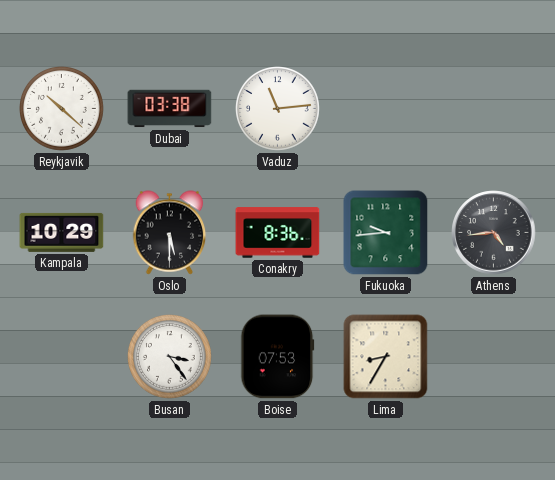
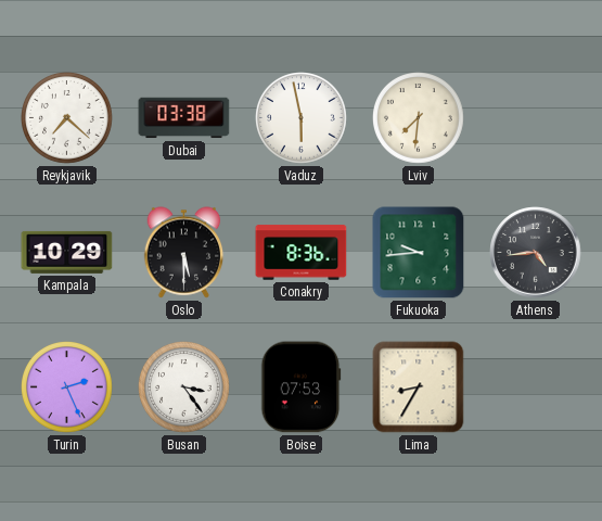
Reykjavik: 10:22 -> 7:22 (67, 118)
Vaduz: 11:14 -> 5:58 (302, 118)
Lviv: none -> 7:31 (419, 118)
Turin: none -> 2:26 (67, 387)
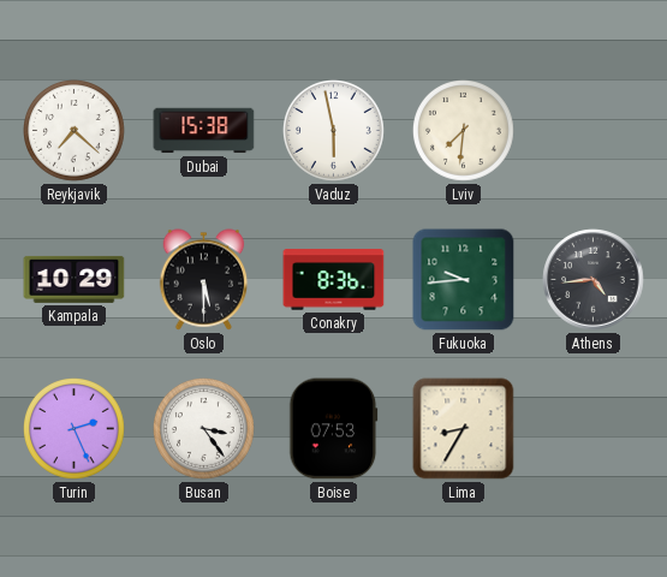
Dubai: 03:38 -> 15:38 (204, 131)
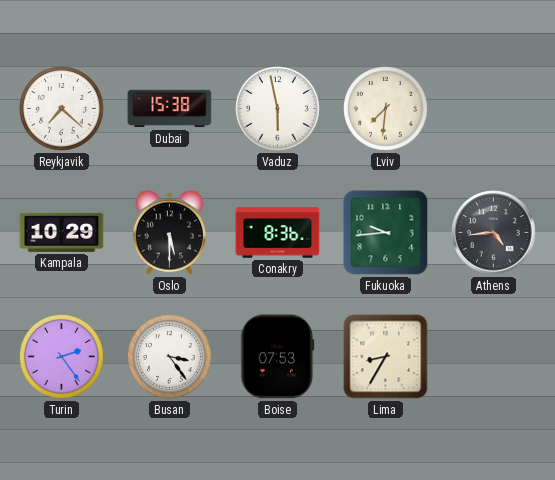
Turin: 2:26 -> 2:24 (62, 357)
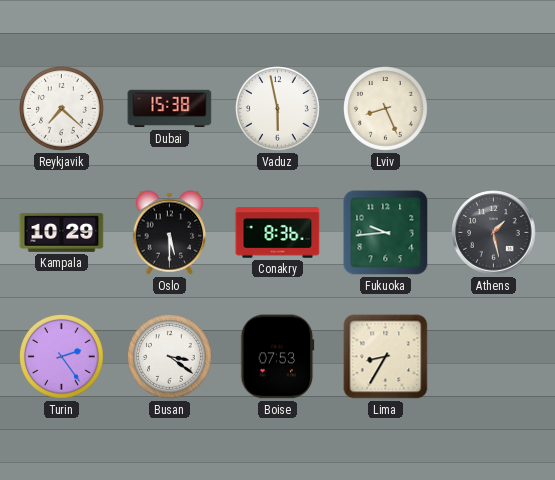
Lviv: 7:31 -> 8:26 (386, 109)
Athens: 4:44 -> 1:28 (494, 233)
Busan: 3:24 -> 3:21 (170, 357)
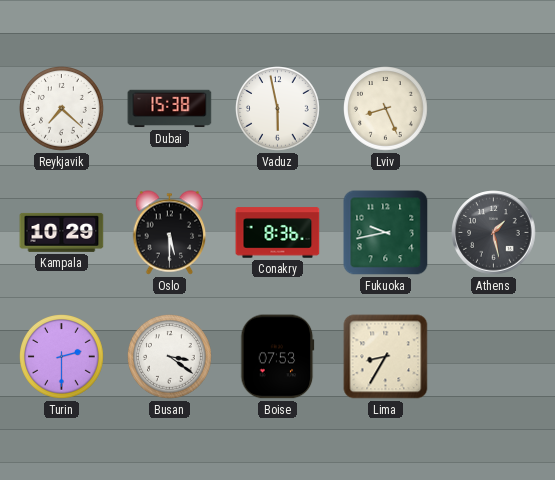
Fukuoka: 9:44 -> 9:43 (386, 233)
Turin: 2:24 -> 2:30 (62, 357)
